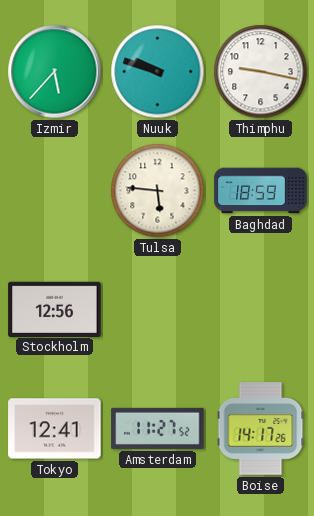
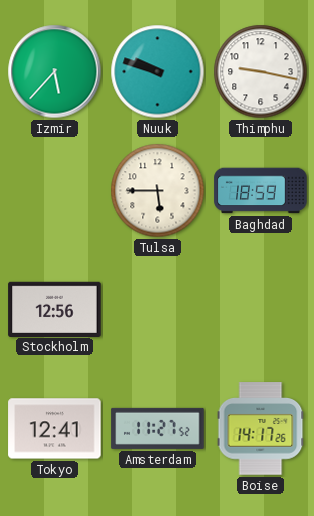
Tulsa: 5:46 -> 5:45 (158, 191)
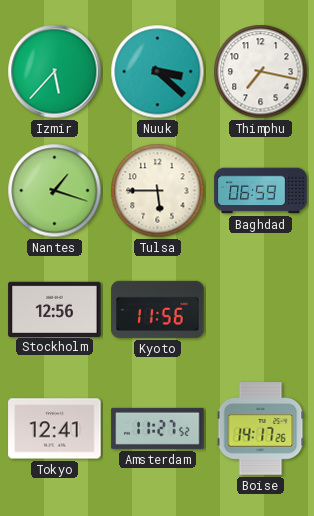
Nuuk: 9:48 -> 3:22 (158, 72)
Thimphu: 9:17 -> 7:17 (261, 72)
Nantes: none -> 1:18 (55, 191)
Baghdad: 18:59 -> 06:59 (261, 191)
Kyoto: none -> 11:56 (158, 309)
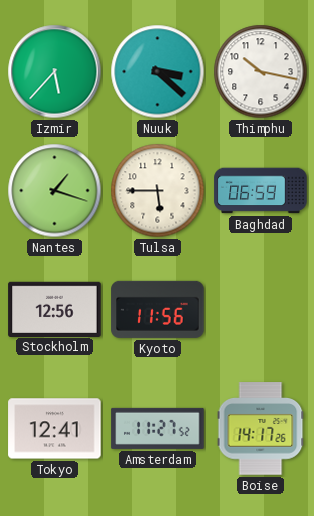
Thimphu: 7:17 -> 10:17 (261, 72)
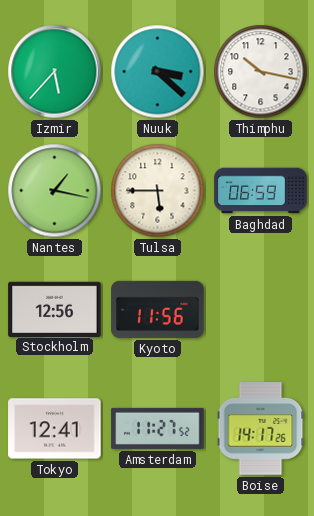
Nantes: 1:18 -> 1:17 (55, 191)
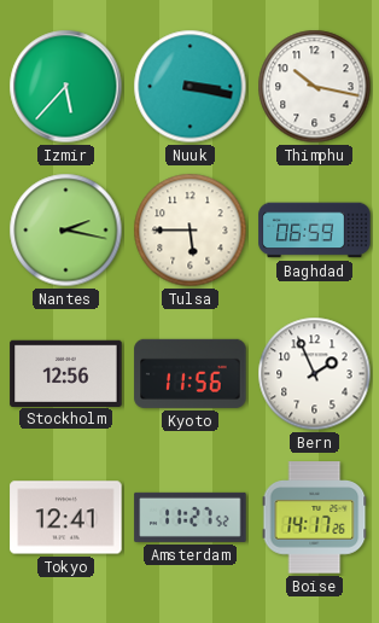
Nuuk: 3:22 -> 3:17 (191, 87)
Nantes: 1:17 -> 2:17 (66, 231)
Bern: none -> 1:56 (315, 374)
